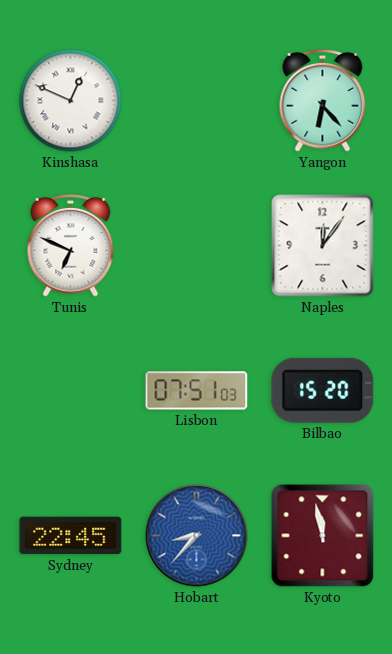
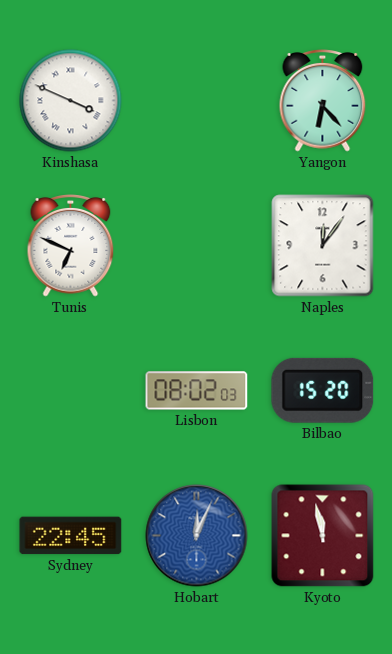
Kinshasa: 12:49 -> 3:49 (71, 101)
Lisbon: 07:51 -> 08:02 (197, 391)
Hobart: 8:37 -> 12:04 (197, 536)
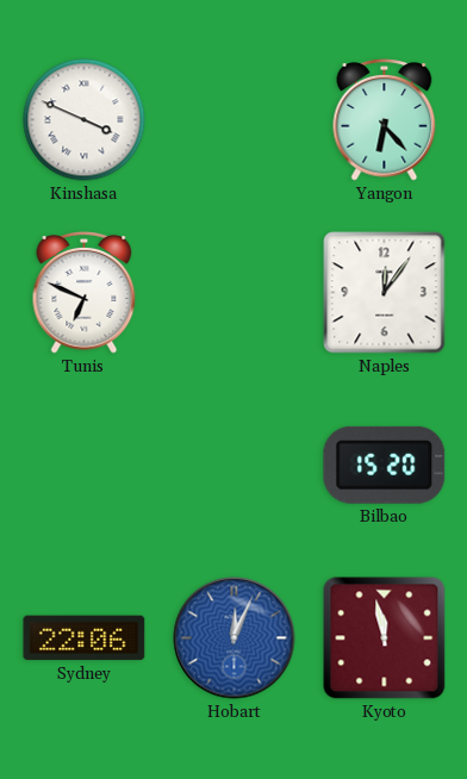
Lisbon: 08:02 -> none (197, 391)
Sydney: 22:45 -> 22:06 (85, 638)
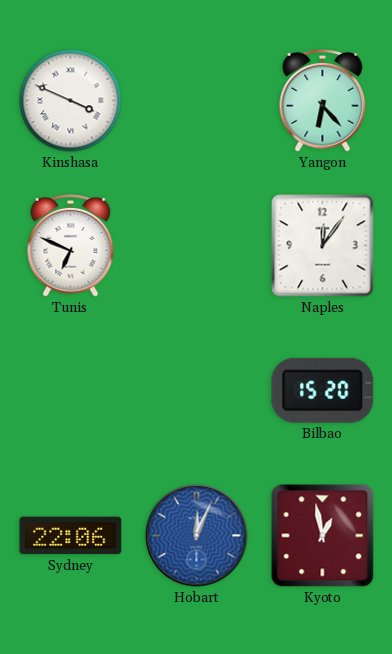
Kyoto: 11:58 -> 12:58 (323, 536)
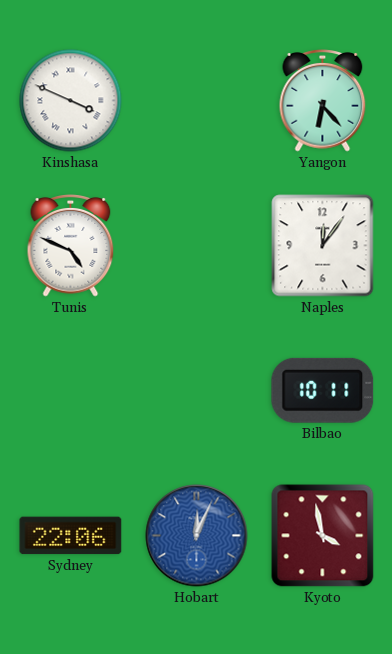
Tunis: 6:49 -> 4:49 (71, 246)
Bilbao: 15:20 -> 10:11 (323, 390)
Kyoto: 12:58 -> 3:58 (323, 536)
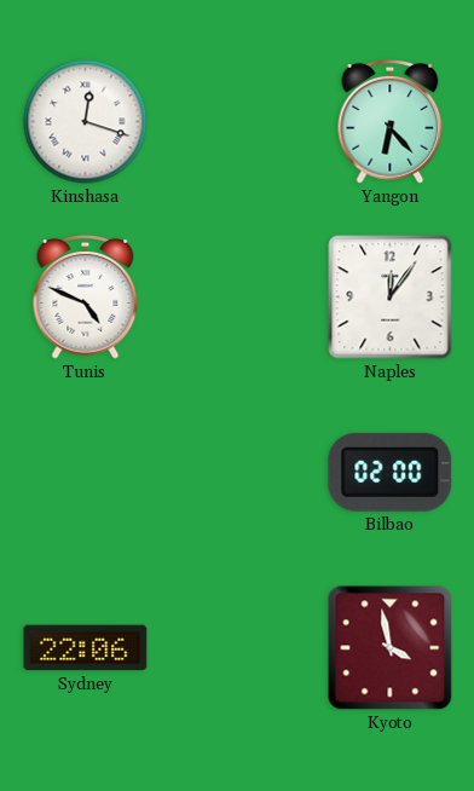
Kinshasa: 3:49 -> 12:18 (86, 122)
Bilbao: 10:11 -> 02:00 (391, 472)
Hobart: 12:04 -> none (197, 536)
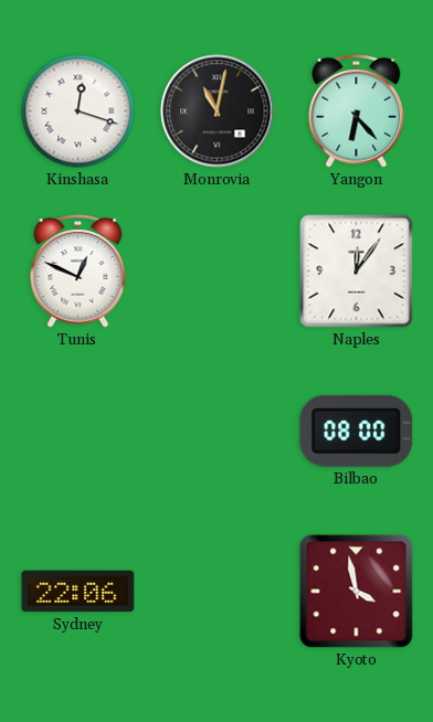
Monrovia: none -> 11:02 (218, 112)
Tunis: 4:49 -> 12:49 (78, 272)
Bilbao: 02:00 -> 08:00 (357, 431)
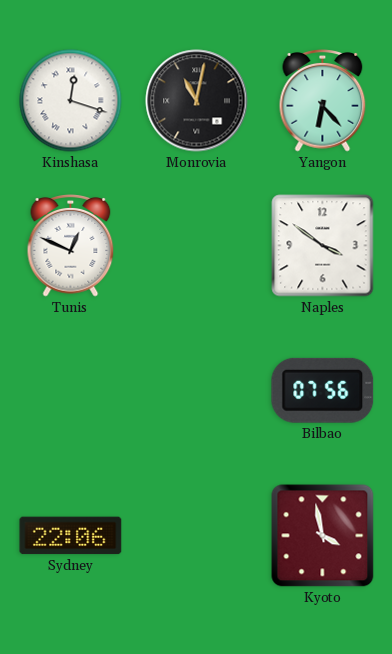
Naples: 12:06 -> 3:51 (323, 246)
Bilbao: 08:00 -> 07:56 (323, 390)
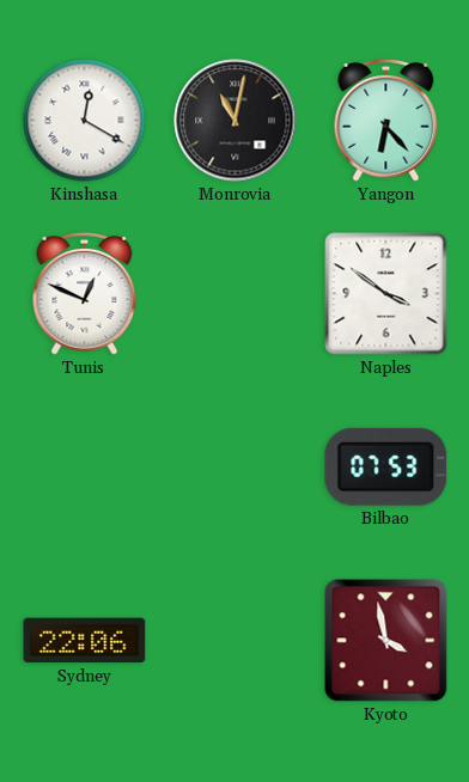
Kinshasa: 12:18 -> 12:20 (85, 121)
Bilbao: 07:56 -> 07:53 (386, 466)
